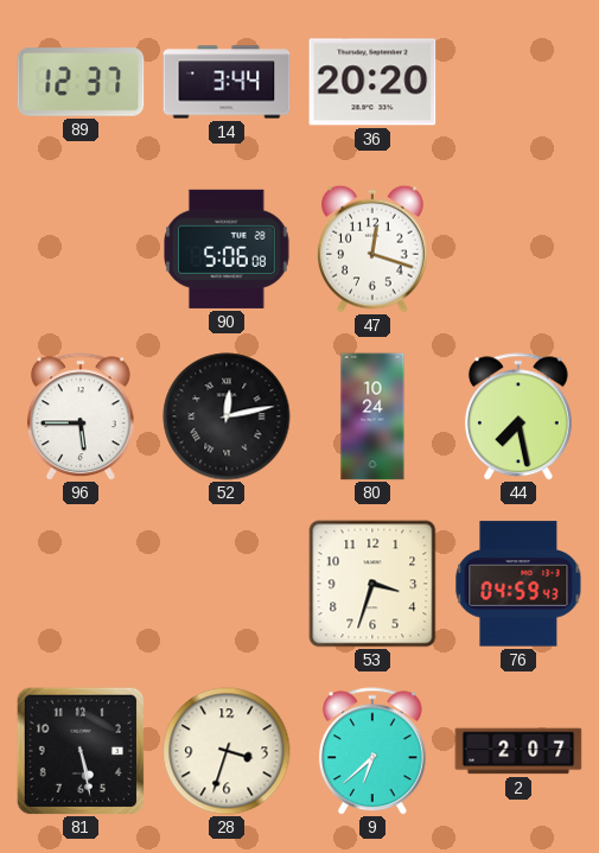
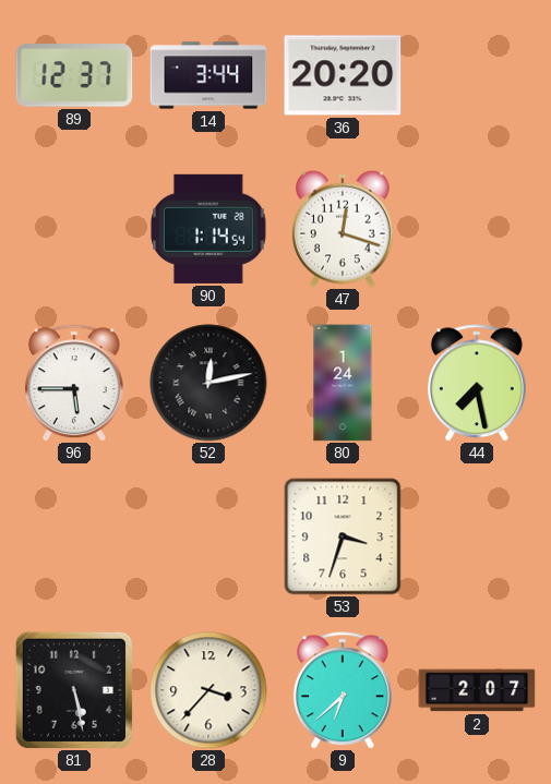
90: 5:06 -> 1:14 (208, 229)
80: 10:24 -> 1:24 (343, 383)
76: 04:59 -> none (518, 584)
28: 3:33 -> 3:37 (208, 690)
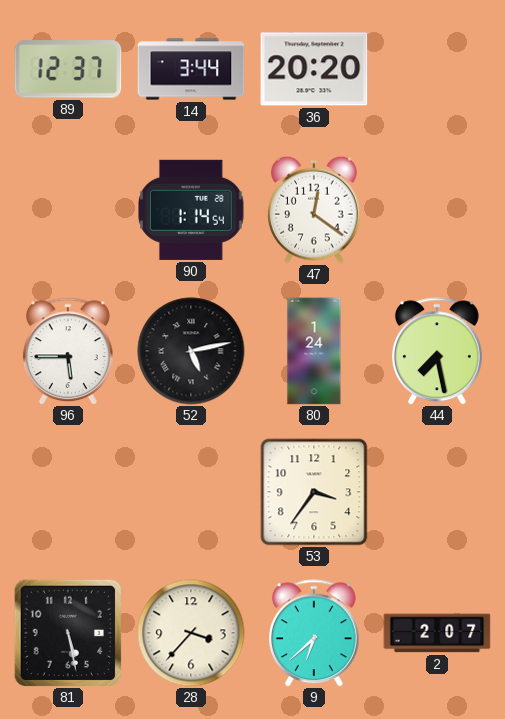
47: 12:18 -> 12:21 (315, 210)
52: 12:13 -> 5:13 (191, 351)
53: 3:33 -> 3:36 (314, 492)
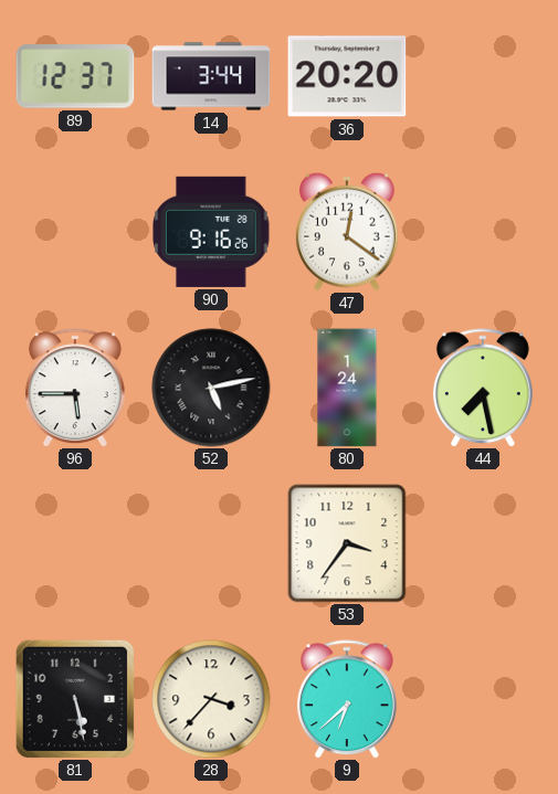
90: 1:14 -> 9:16 (211, 232)
2: 2:07 -> none (437, 633)
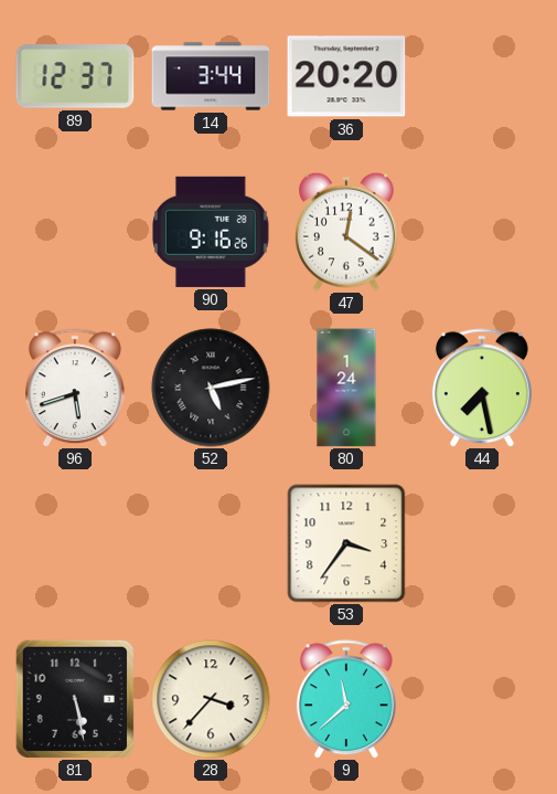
96: 5:45 -> 5:42 (75, 388)
9: 6:38 -> 11:38 (346, 699)
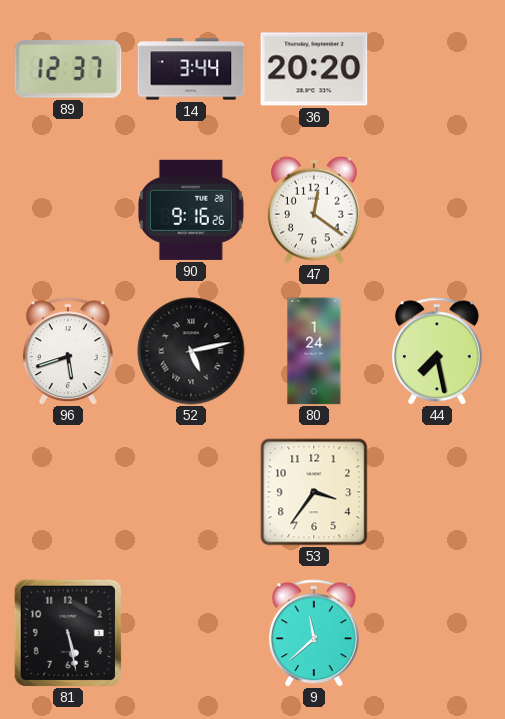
28: 3:37 -> none (211, 699)
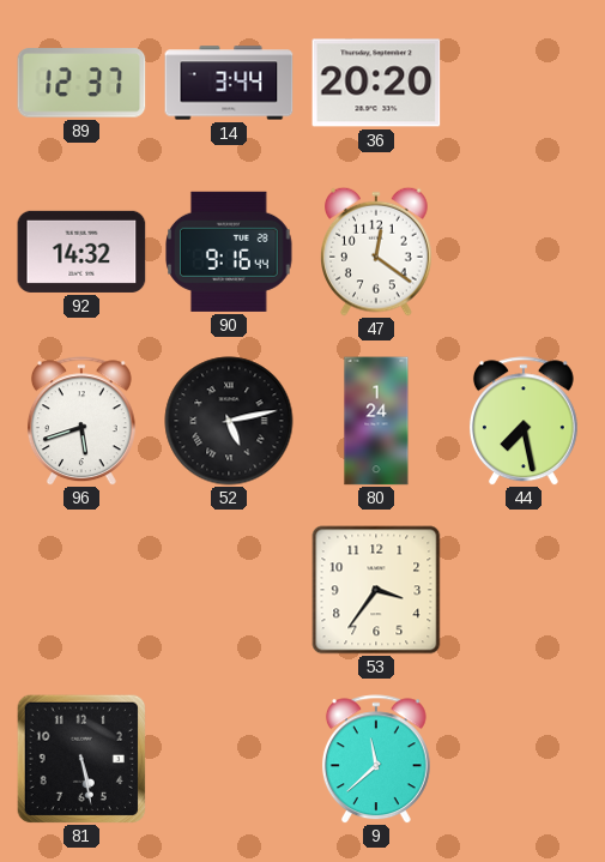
92: none -> 14:32 (81, 252)
90: 9:16:26 -> 9:16:44 (229, 252)
